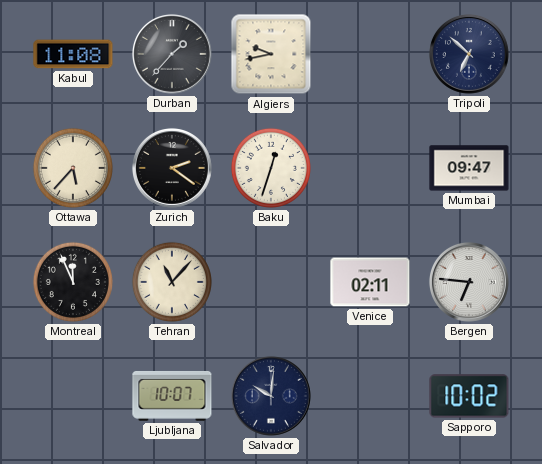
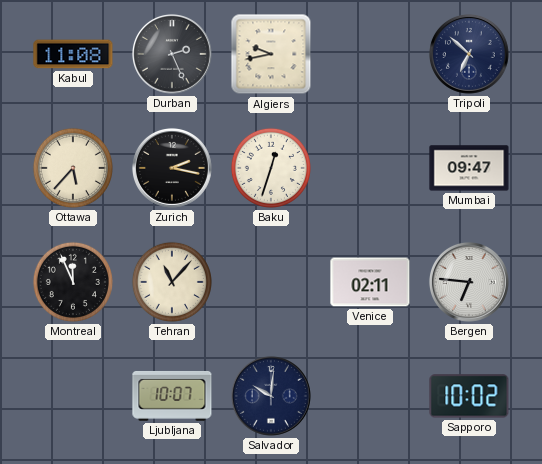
Durban: 1:37 -> 2:26 (172, 54)
Zurich: 2:21 -> 2:17 (172, 168)
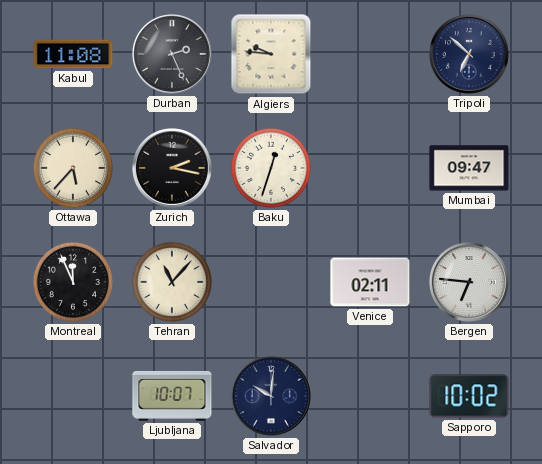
Algiers: 9:43 -> 9:46 (271, 54)
